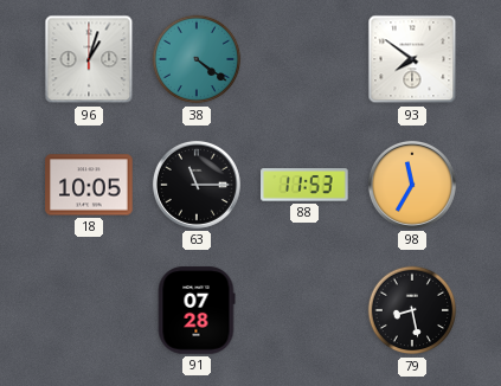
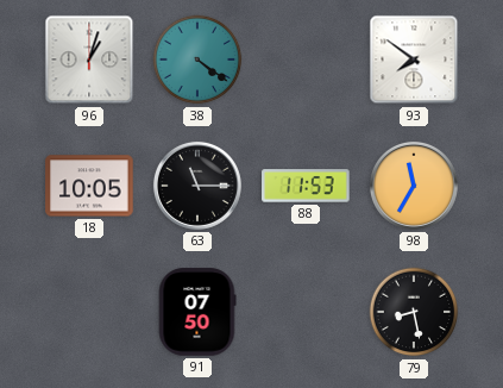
91: 07:28 -> 07:50 (197, 312)
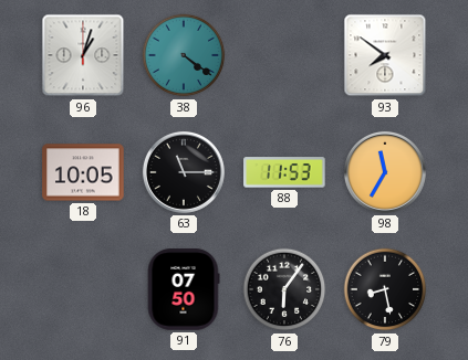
76: none -> 6:06 (284, 289)
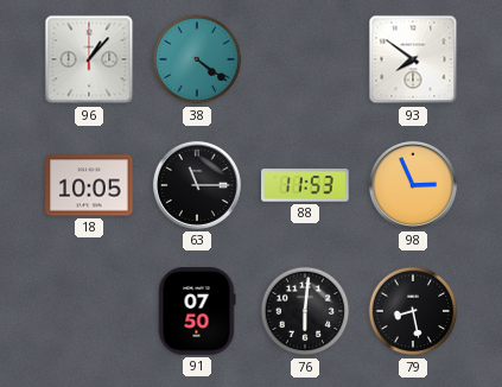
96: 1:03 -> 1:07 (89, 59)
98: 11:35 -> 2:56 (413, 185)
76: 6:06 -> 6:01 (305, 311)
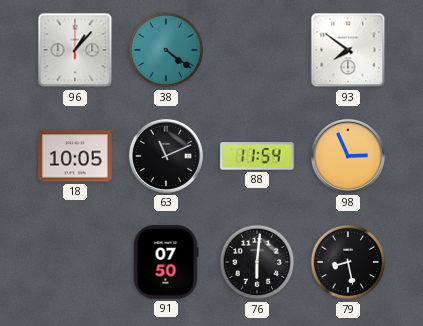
63: 11:15 -> 11:11 (166, 156)
88: 11:53 -> 11:54 (257, 156)
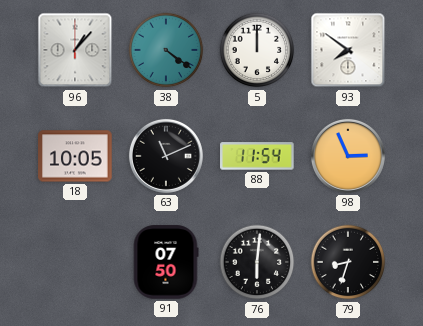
5: none -> 12:00 (257, 50)
79: 8:28 -> 8:33 (348, 262)
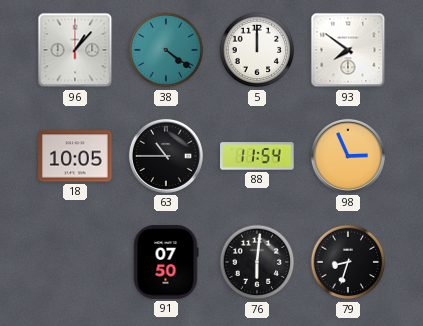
63: 11:11 -> 10:45 (166, 156)
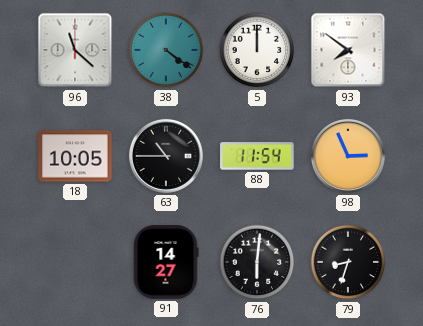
96: 1:07 -> 11:22 (75, 50)
91: 07:50 -> 14:27 (166, 262)
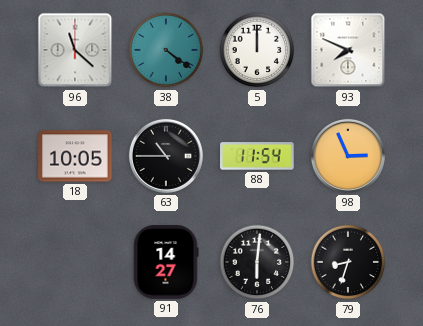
93: 7:51 -> 7:49 (348, 50)
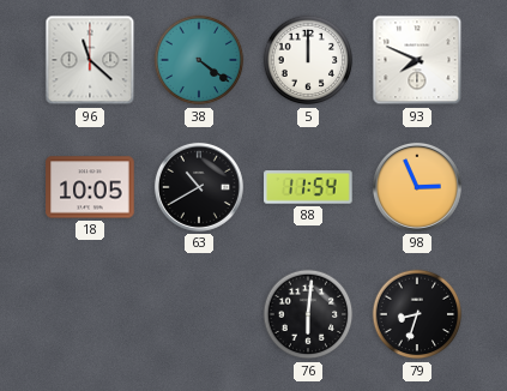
63: 10:45 -> 10:40 (199, 187)
91: 14:27 -> none (166, 262)
